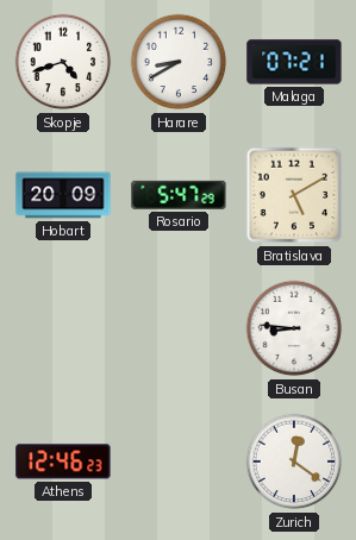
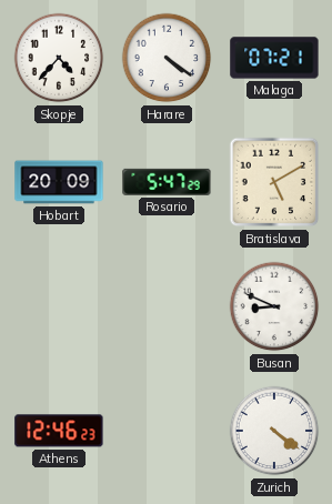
Skopje: 4:42 -> 4:37 (59, 58)
Harare: 8:40 -> 4:21 (167, 58)
Busan: 8:46 -> 8:49 (274, 306)
Zurich: 12:21 -> 4:21 (274, 431)
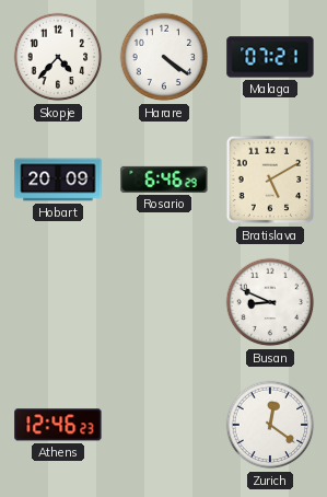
Rosario: 5:47 -> 6:46 (164, 180)
Zurich: 4:21 -> 12:21 (270, 425)
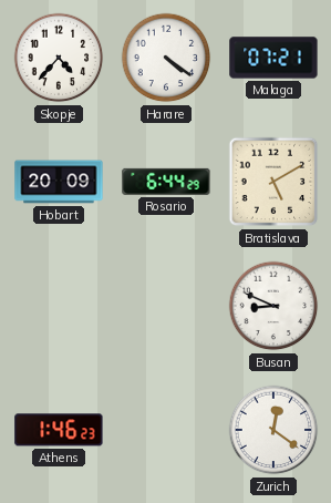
Rosario: 6:46 -> 6:44 (166, 182)
Athens: 12:46 -> 1:46 (59, 430)
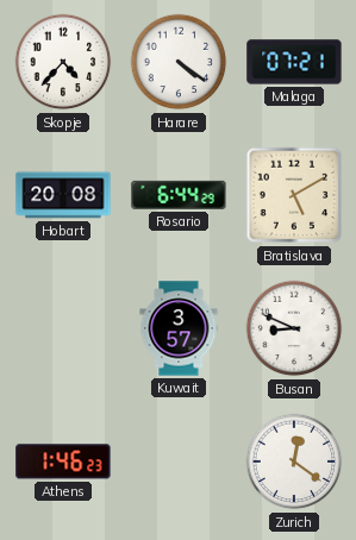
Hobart: 20:09 -> 20:08 (63, 195)
Kuwait: none -> 3:57 (179, 328)
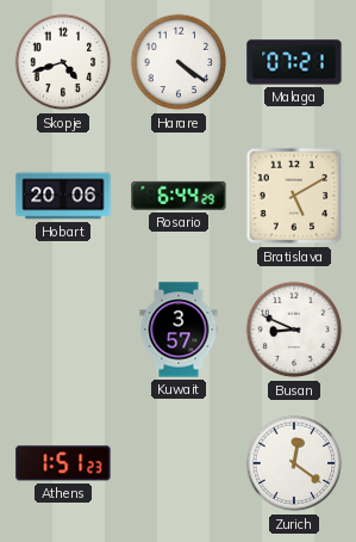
Skopje: 4:37 -> 4:42 (63, 62)
Hobart: 20:08 -> 20:06 (63, 196)
Athens: 1:46 -> 1:51 (63, 463)
